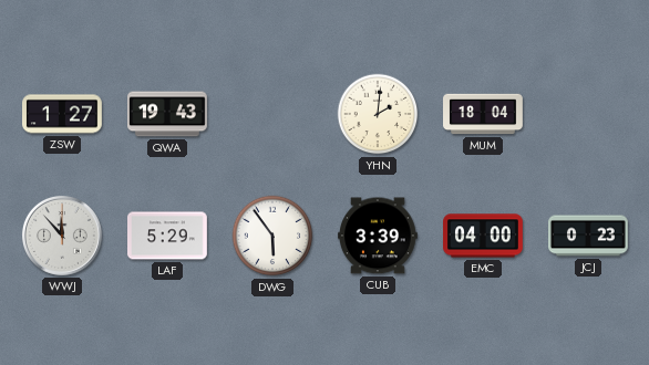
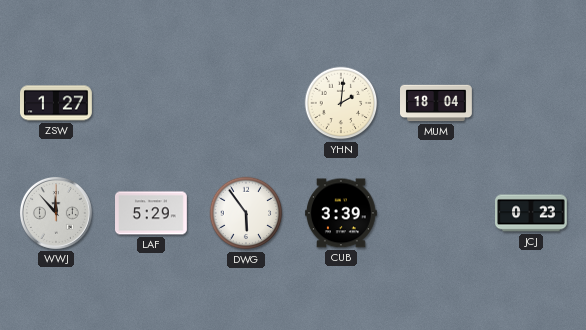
QWA: 19:43 -> none (168, 114)
EMC: 04:00 -> none (484, 236)
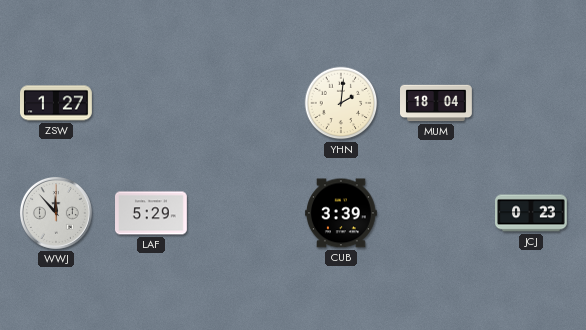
DWG: 5:54 -> none (246, 213)
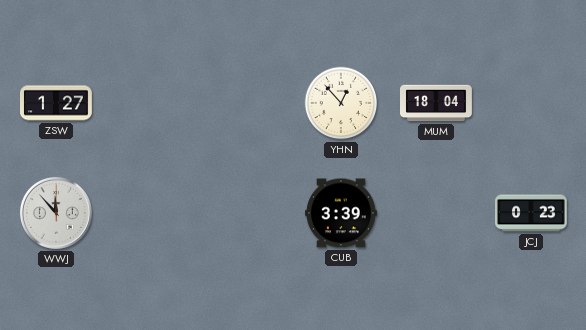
YHN: 2:01 -> 12:53 (341, 103)
LAF: 5:29 -> none (152, 213)
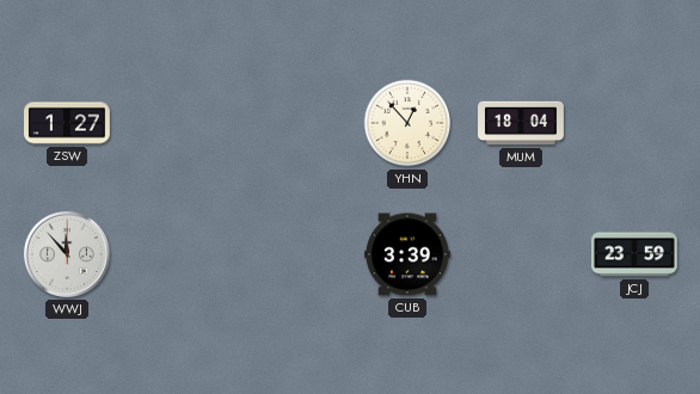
JCJ: 0:23 -> 23:59 (635, 254)
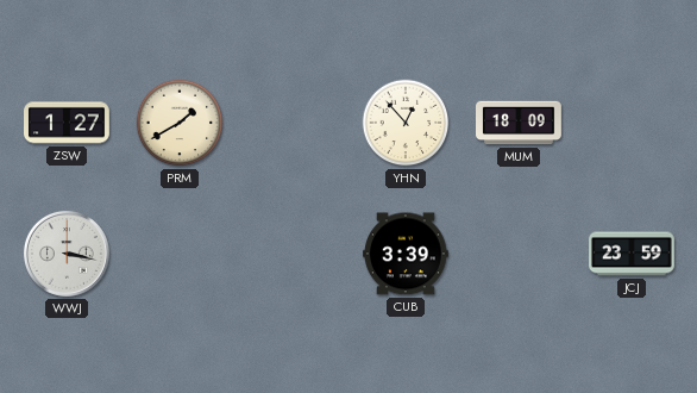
PRM: none -> 1:40 (180, 123)
MUM: 18:04 -> 18:09 (520, 123)
WWJ: 11:53 -> 3:17 (67, 254)
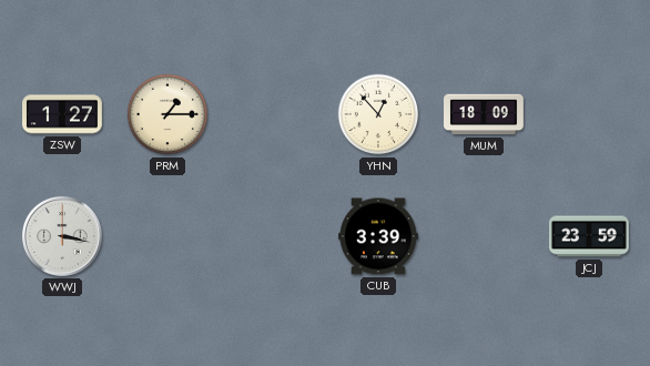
PRM: 1:40 -> 1:15 (167, 114)
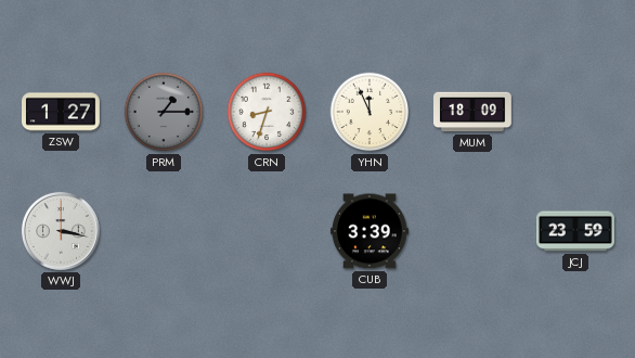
PRM dial: cream -> grey (164, 112)
CRN: none -> 8:33 (267, 112)
YHN: 12:53 -> 11:56 (370, 112)
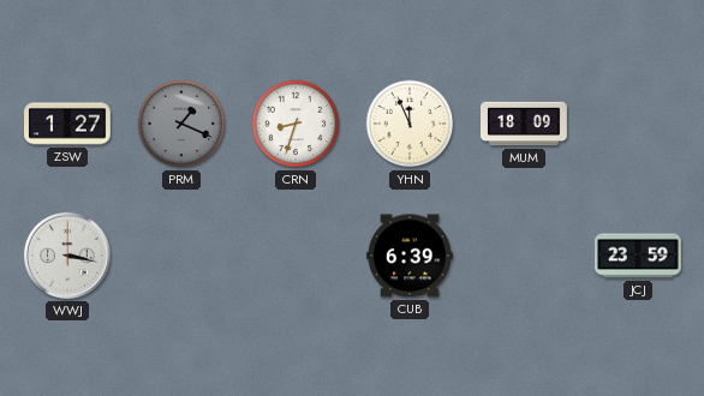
PRM: 1:15 -> 1:19 (181, 124)
CUB: 3:39 -> 6:39 (410, 256)
